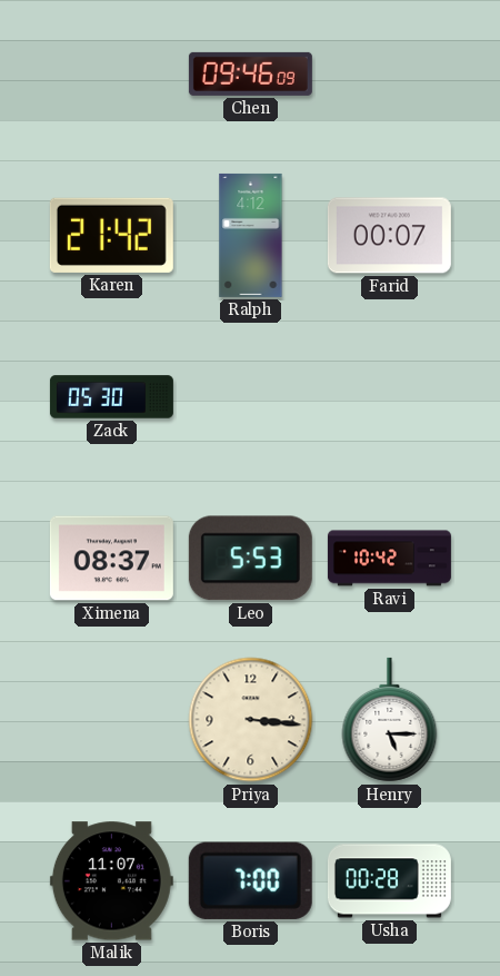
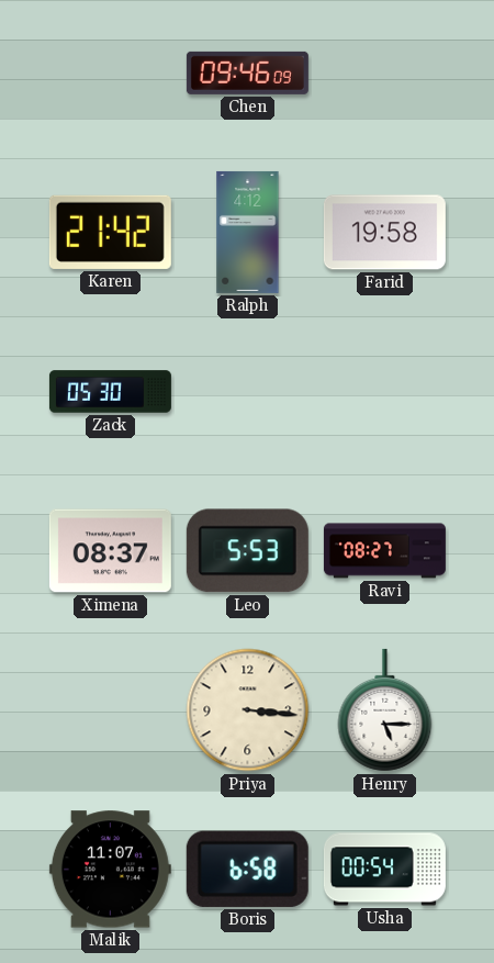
Farid: 00:07 -> 19:58 (384, 233)
Ravi: 10:42 -> 08:27 (384, 551)
Boris: 7:00 -> 6:58 (247, 869)
Usha: 00:28 -> 00:54 (384, 870)
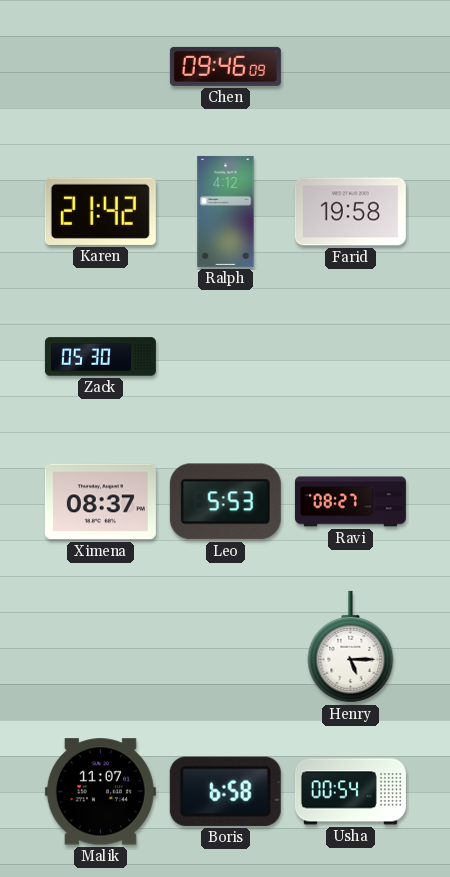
Priya: 3:16 -> none (248, 710)
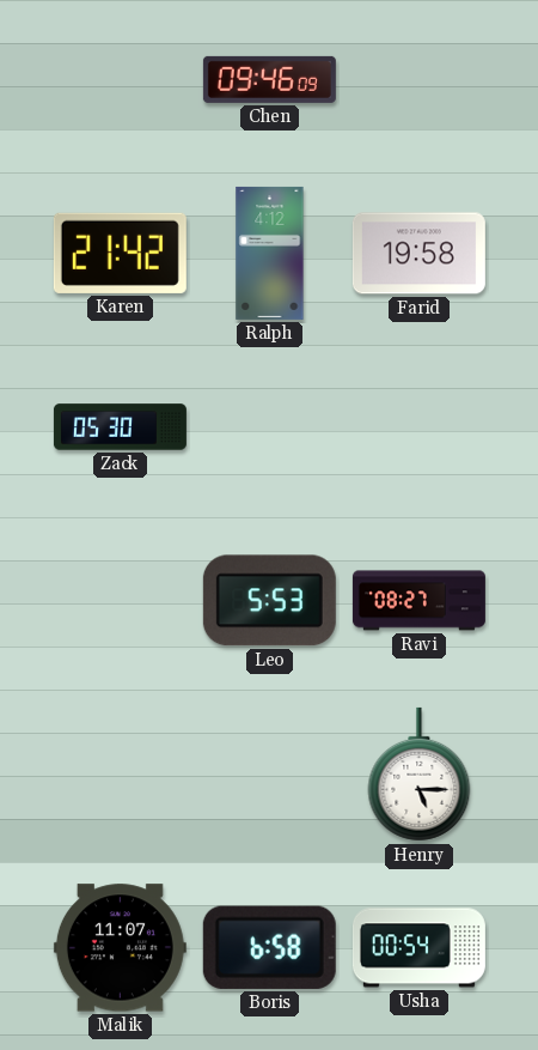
Ximena: 08:37 -> none (100, 502)
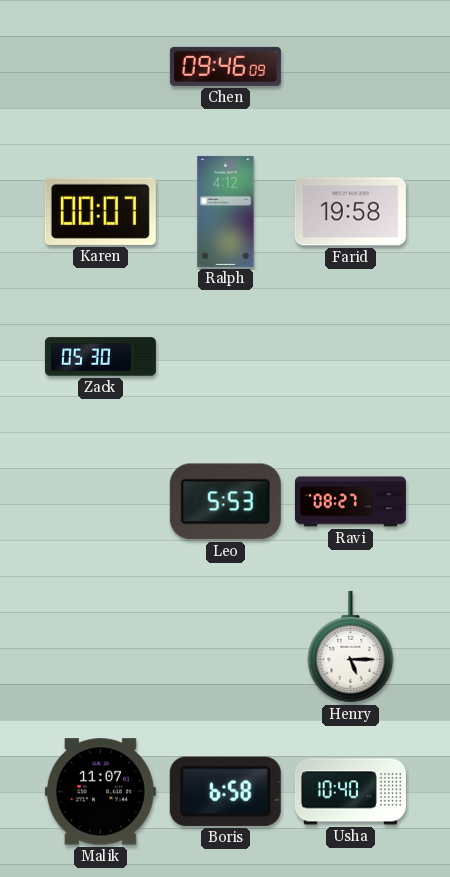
Karen: 21:42 -> 00:07 (100, 211)
Usha: 00:54 -> 10:40 (350, 792)
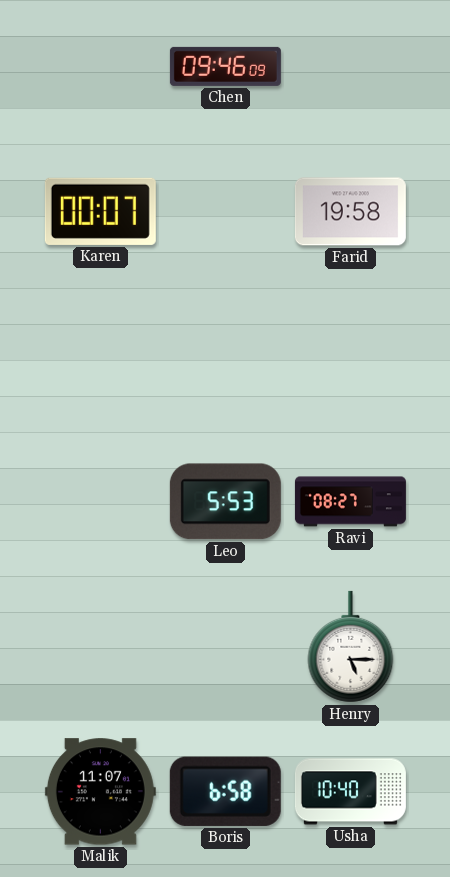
Ralph: 4:12 -> none (226, 211)
Zack: 05:30 -> none (100, 357)
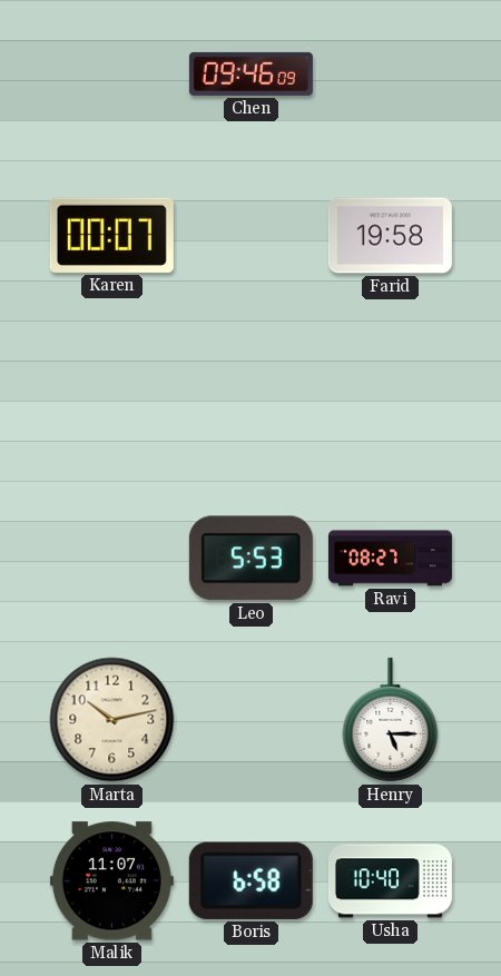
Marta: none -> 10:13 (112, 720)
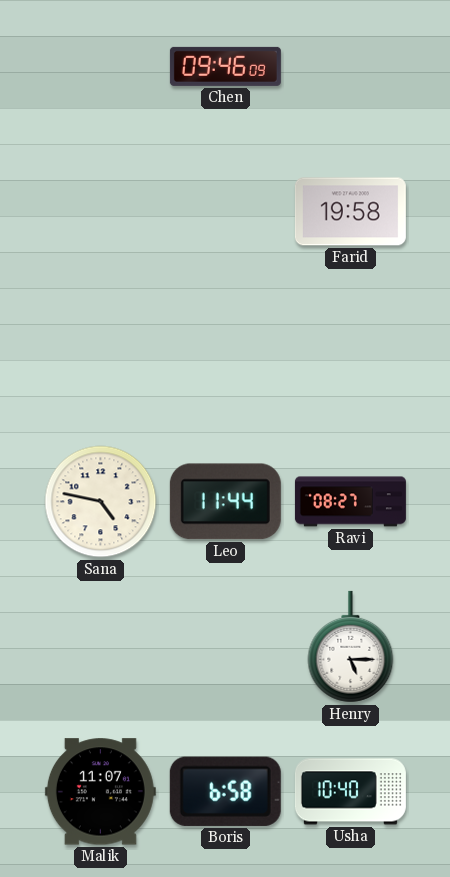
Karen: 00:07 -> none (111, 235)
Sana: none -> 4:47 (101, 502)
Leo: 5:53 -> 11:44 (225, 502)
Marta: 10:13 -> none (112, 720)
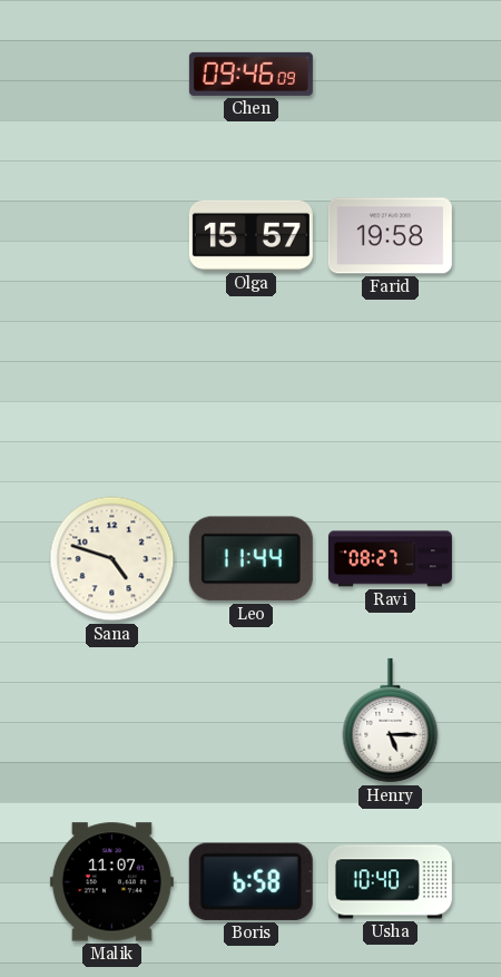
Olga: none -> 15:57 (250, 235)
Sana: 4:47 -> 4:48 (112, 559)
